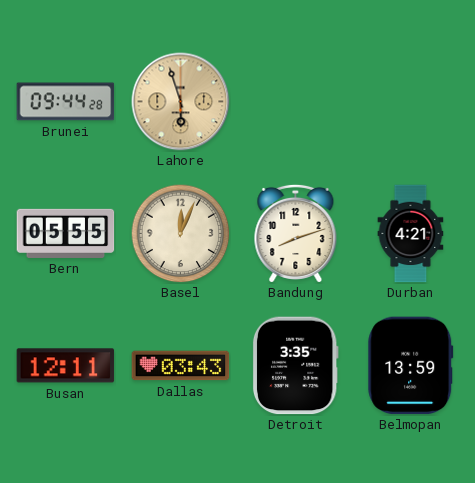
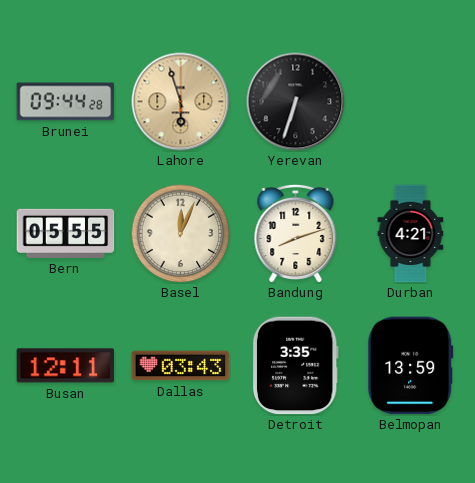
Yerevan: none -> 6:33 (296, 102)
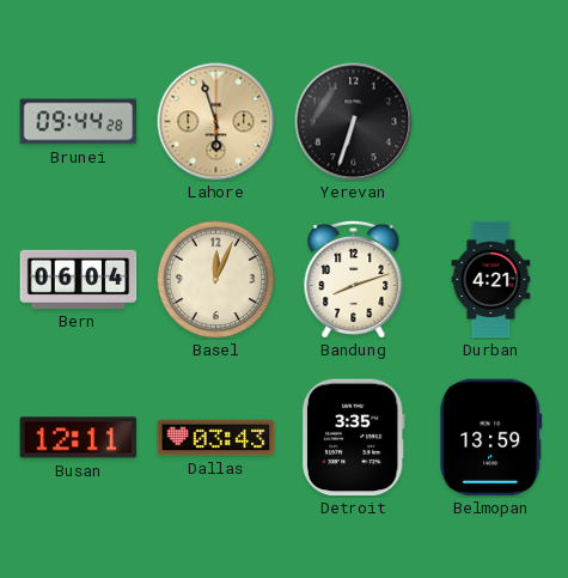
Bern: 05:55 -> 06:04 (79, 279)
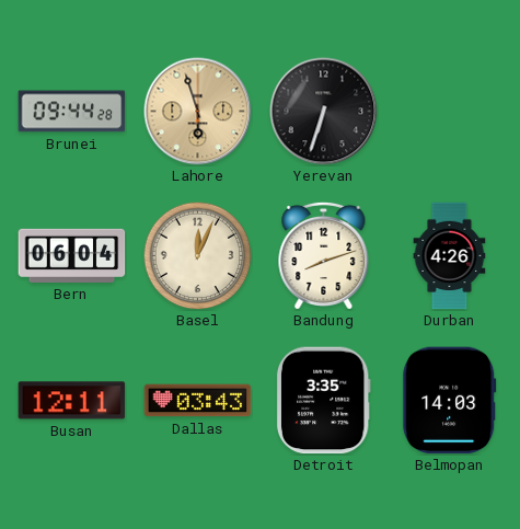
Durban: 4:21 -> 4:26 (450, 256)
Belmopan: 13:59 -> 14:03 (450, 401)
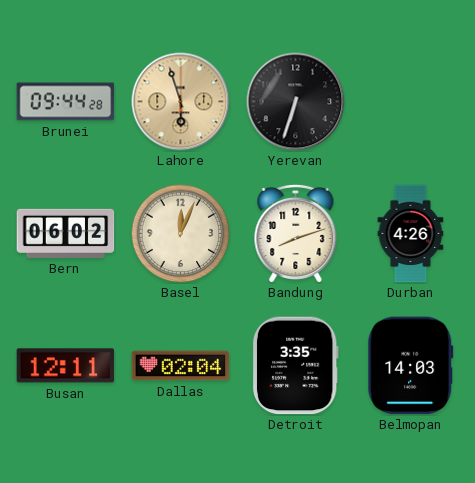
Bern: 06:04 -> 06:02 (66, 233)
Dallas: 03:43 -> 02:04 (181, 366)
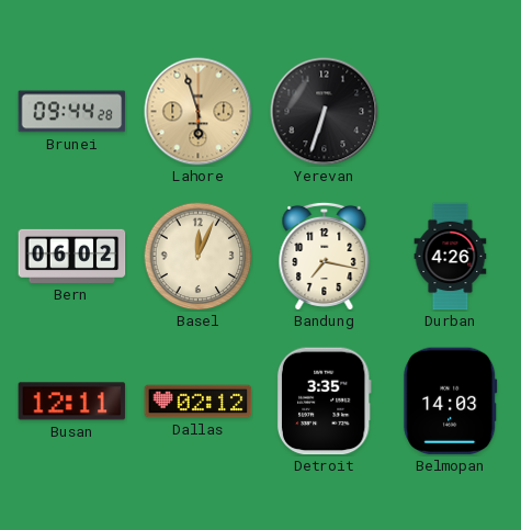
Bandung: 8:12 -> 7:17 (325, 256)
Dallas: 02:04 -> 02:12 (199, 402)
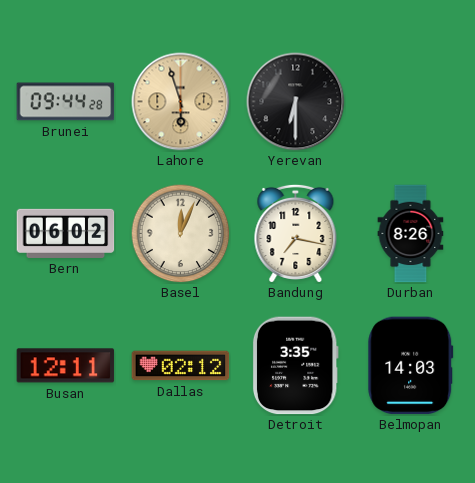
Yerevan: 6:33 -> 6:30 (296, 102)
Durban: 4:26 -> 8:26 (411, 234)
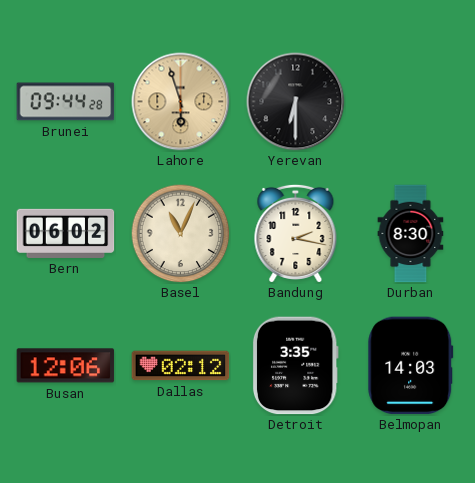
Basel: 12:04 -> 11:04 (181, 234)
Bandung: 7:17 -> 2:17 (296, 233)
Durban: 8:26 -> 8:30 (411, 234)
Busan: 12:11 -> 12:06 (66, 366)
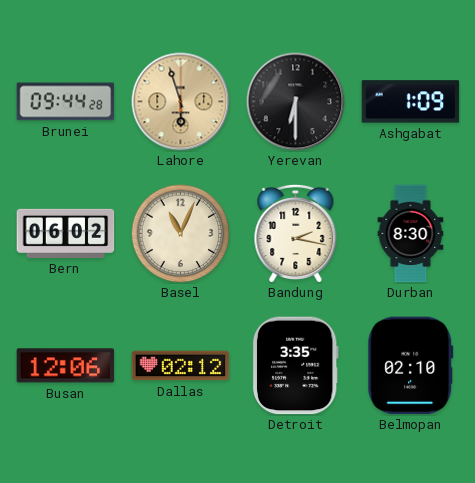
Ashgabat: none -> 1:09 (411, 102)
Belmopan: 14:03 -> 02:10 (411, 366)
